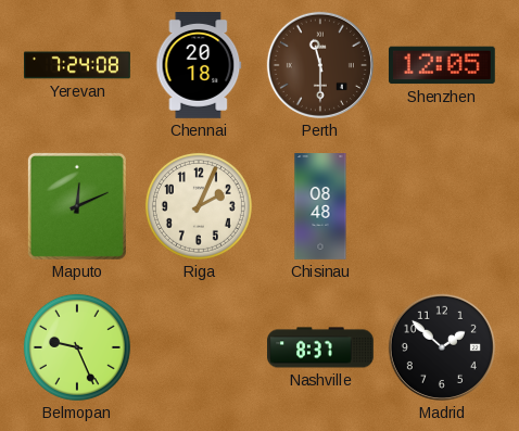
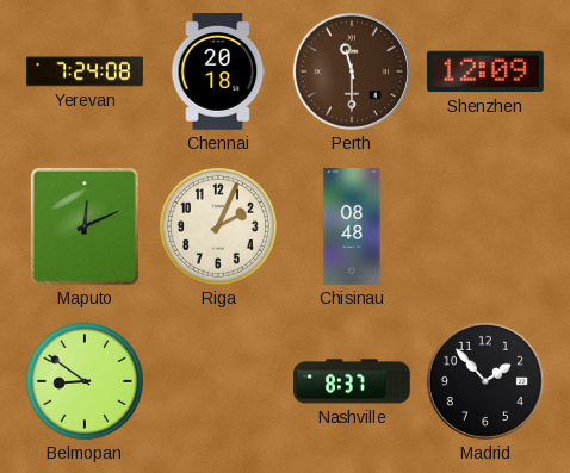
Shenzhen: 12:05 -> 12:09 (485, 71)
Belmopan: 9:26 -> 8:51 (85, 381)
Madrid: 1:52 -> 1:53 (485, 381)
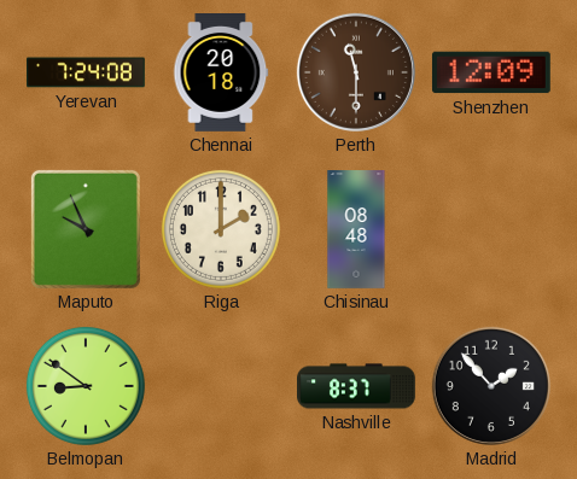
Maputo: 12:11 -> 9:56 (86, 229)
Riga: 2:04 -> 2:00 (221, 229)
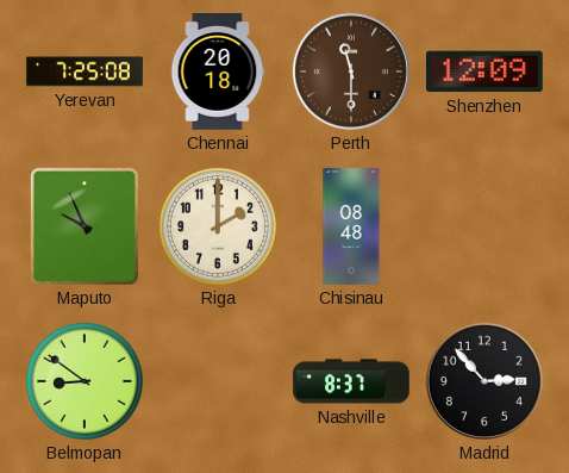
Yerevan: 7:24 -> 7:25 (86, 71)
Madrid: 1:53 -> 2:53 (484, 381)
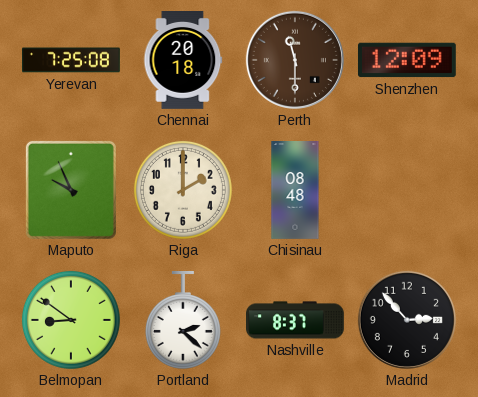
Portland: none -> 2:22 (183, 321)
